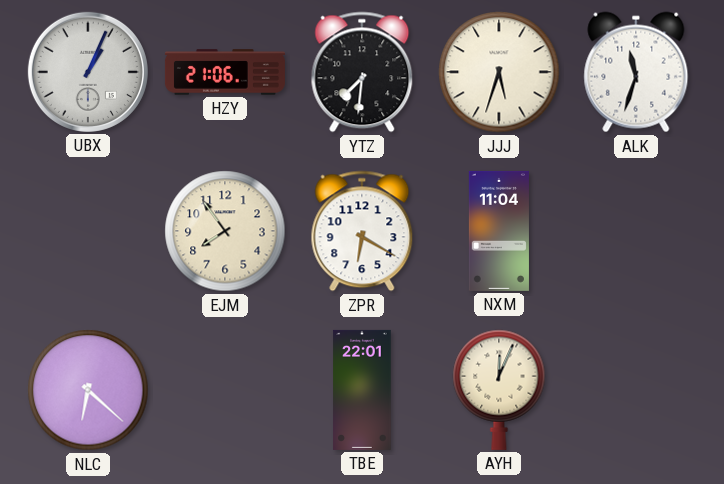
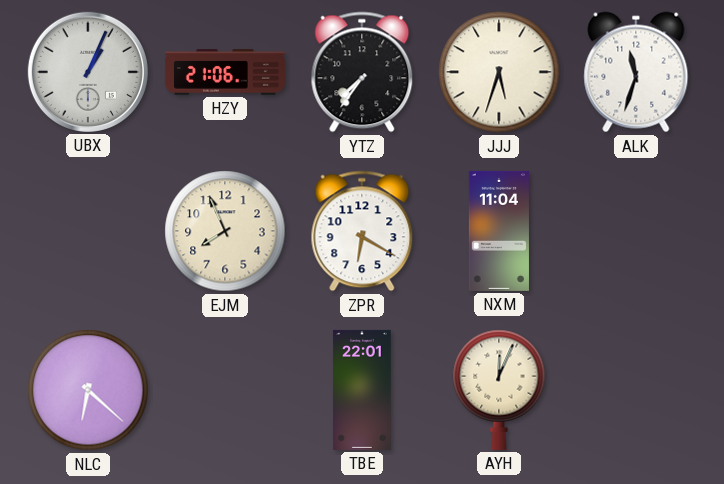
YTZ: 7:31 -> 7:36 (362, 72)
EJM: 7:54 -> 7:56 (225, 231)
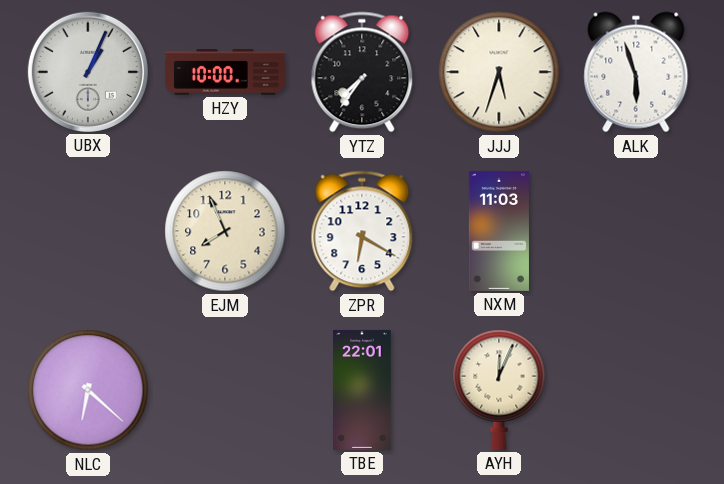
HZY: 21:06 -> 10:00 (225, 72)
ALK: 11:33 -> 5:57 (636, 72)
NXM: 11:04 -> 11:03 (499, 231)
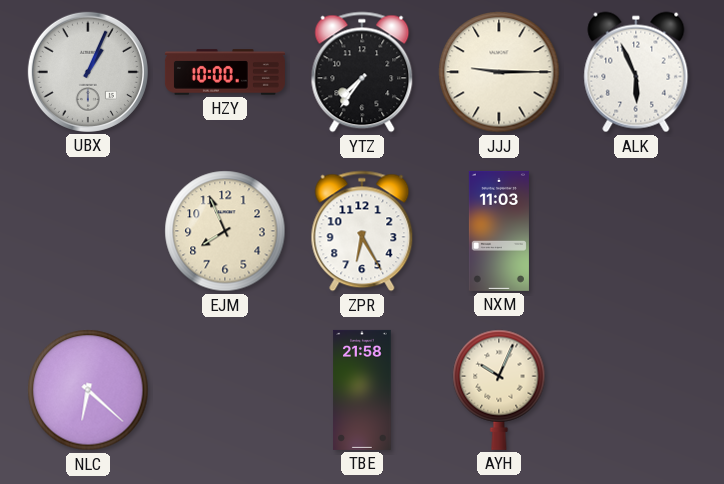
JJJ: 5:33 -> 9:15 (499, 72)
ALK: 5:57 -> 5:56 (636, 72)
ZPR: 6:20 -> 6:25 (362, 231)
TBE: 22:01 -> 21:58 (362, 390)
AYH: 12:04 -> 10:04 (499, 390)
